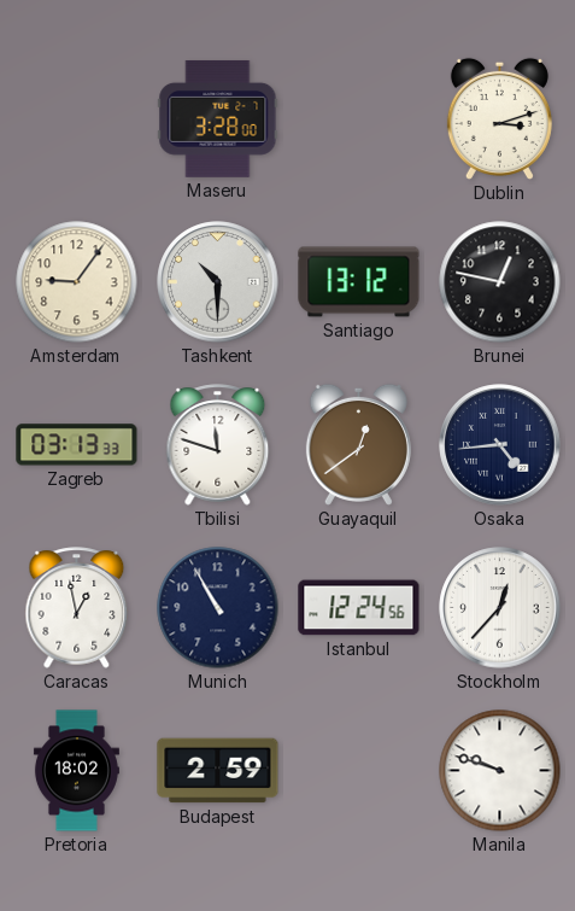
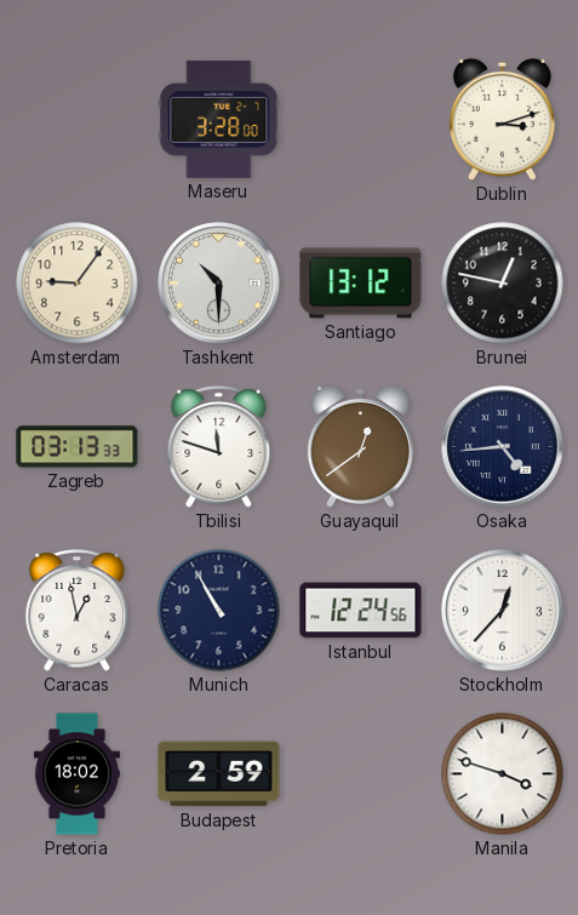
Manila: 9:48 -> 3:48 (503, 774)
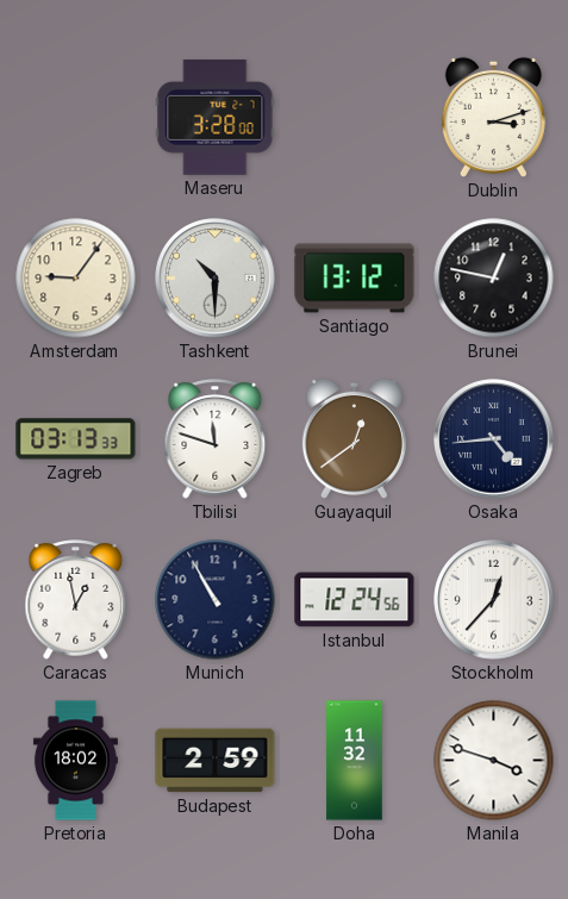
Doha: none -> 11:32 (355, 761)
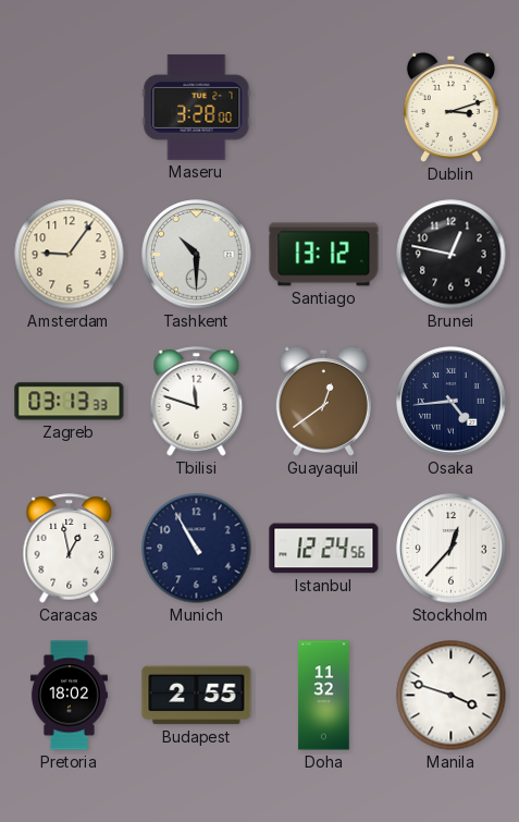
Budapest: 2:59 -> 2:55 (197, 696)
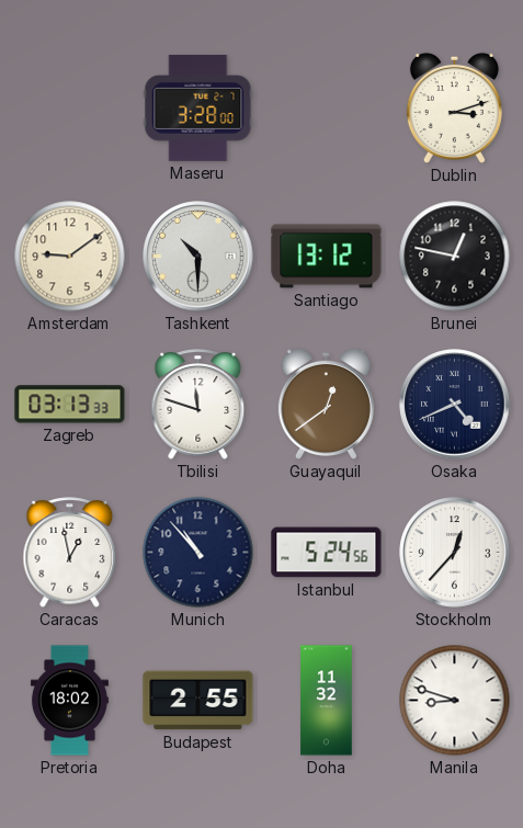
Amsterdam: 9:06 -> 9:09 (70, 257)
Osaka: 4:44 -> 4:41 (455, 405)
Munich: 10:55 -> 10:53 (198, 553)
Istanbul: 12:24 -> 5:24 (327, 553)
Manila: 3:48 -> 8:48 (455, 701)
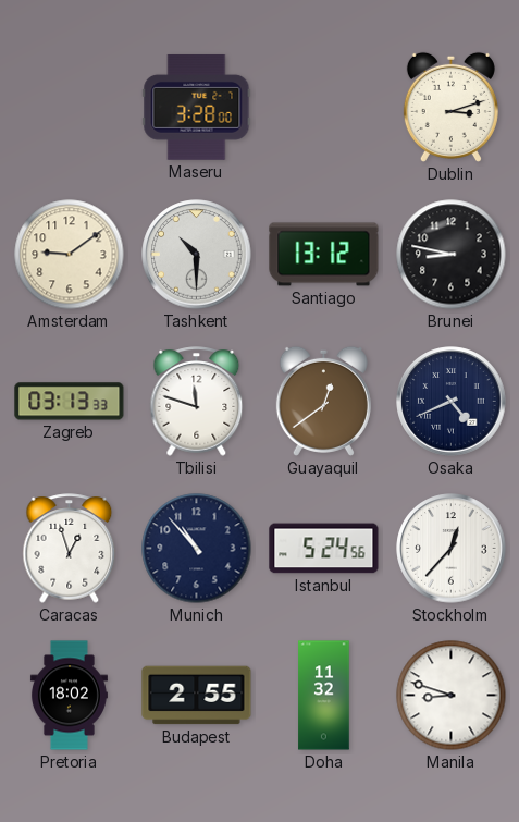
Brunei: 12:47 -> 8:47 (452, 255)
Caracas: 12:58 -> 12:57 (70, 549)
